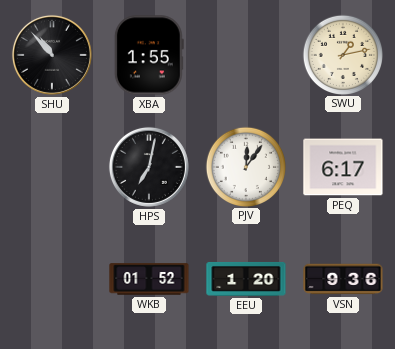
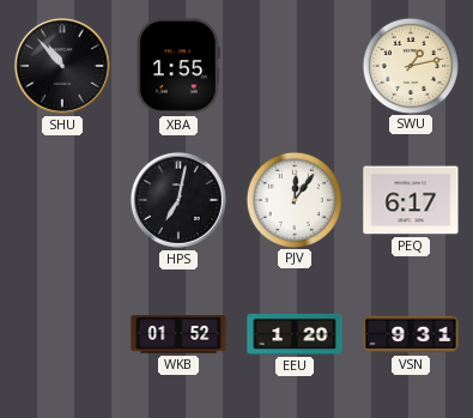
VSN: 9:36 -> 9:31 (411, 334)
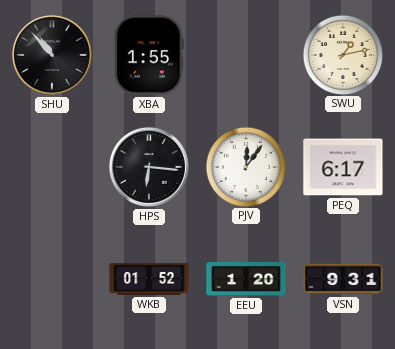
HPS: 7:02 -> 6:16 (149, 167)
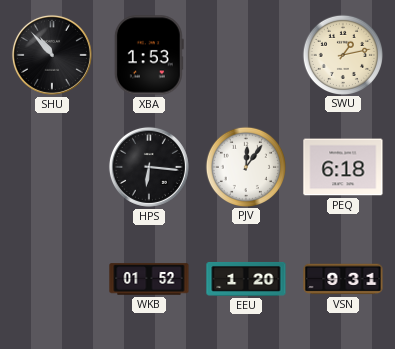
XBA: 1:55 -> 1:53 (149, 55)
PEQ: 6:17 -> 6:18 (343, 167)
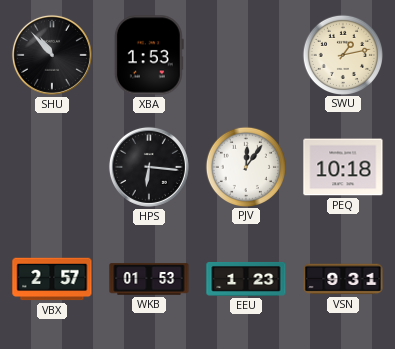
PEQ: 6:18 -> 10:18 (343, 167)
VBX: none -> 2:57 (52, 279)
WKB: 01:52 -> 01:53 (149, 279)
EEU: 1:20 -> 1:23 (246, 279)
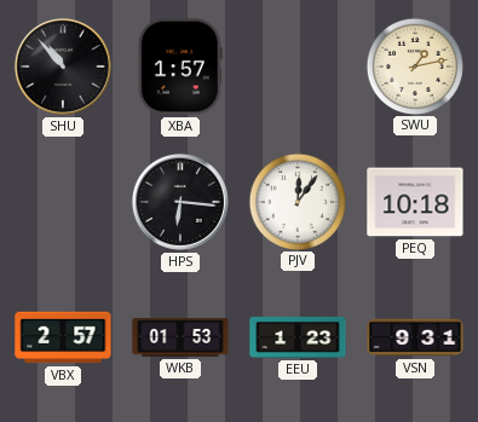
XBA: 1:53 -> 1:57 (180, 67)
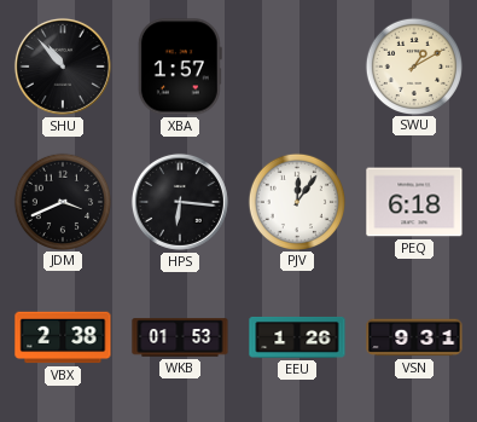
SWU: 1:13 -> 1:10 (413, 65)
JDM: none -> 3:41 (62, 201)
PEQ: 10:18 -> 6:18 (414, 202)
VBX: 2:57 -> 2:38 (63, 337)
EEU: 1:23 -> 1:26 (297, 337)
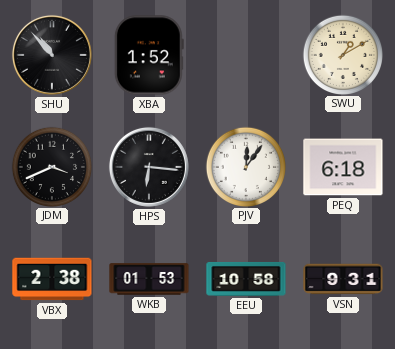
XBA: 1:57 -> 1:52 (149, 55)
EEU: 1:26 -> 10:58 (246, 279)
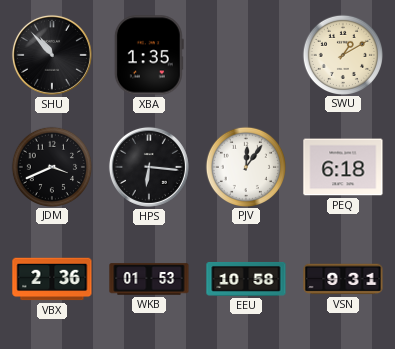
XBA: 1:52 -> 1:35 (149, 55)
VBX: 2:38 -> 2:36 (52, 279)
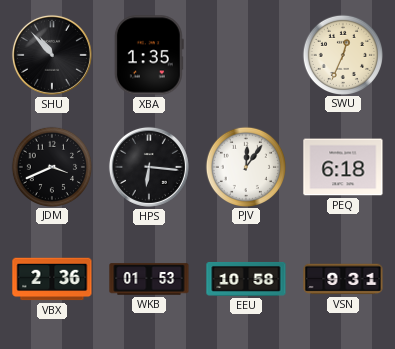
SWU: 1:10 -> 12:34 (342, 54)
